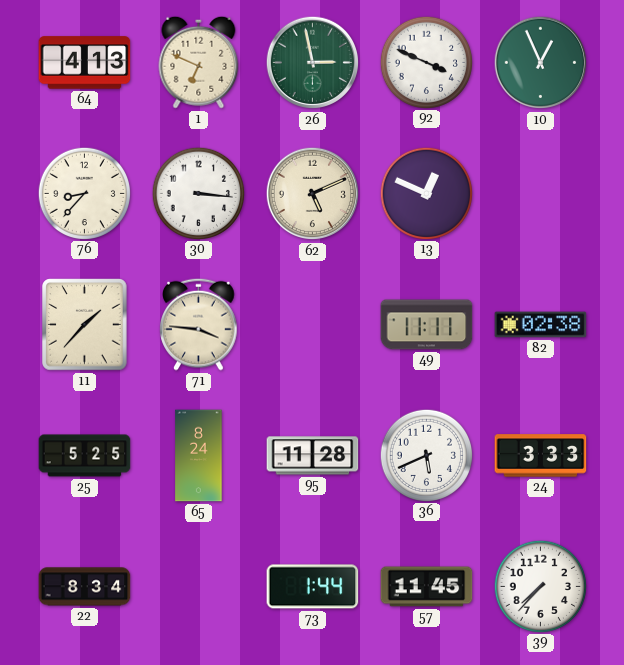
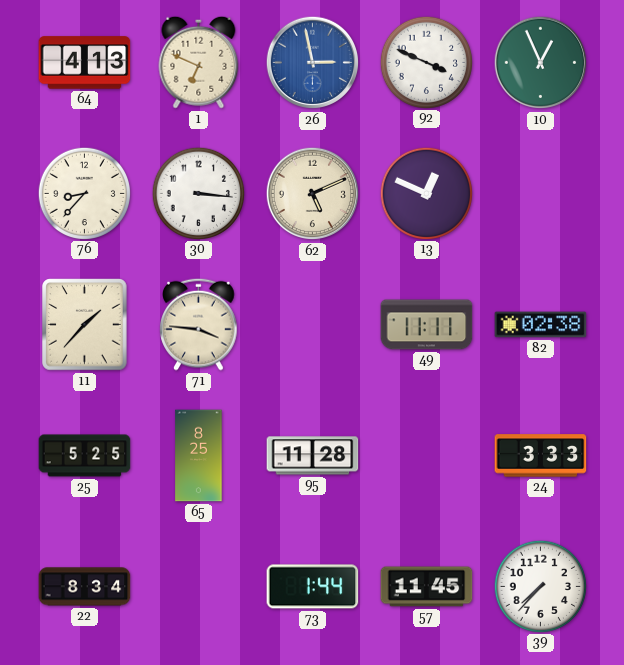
26 dial: green -> blue (313, 63)
65: 8:24 -> 8:25 (199, 456)
36: 5:41 -> none (426, 455)
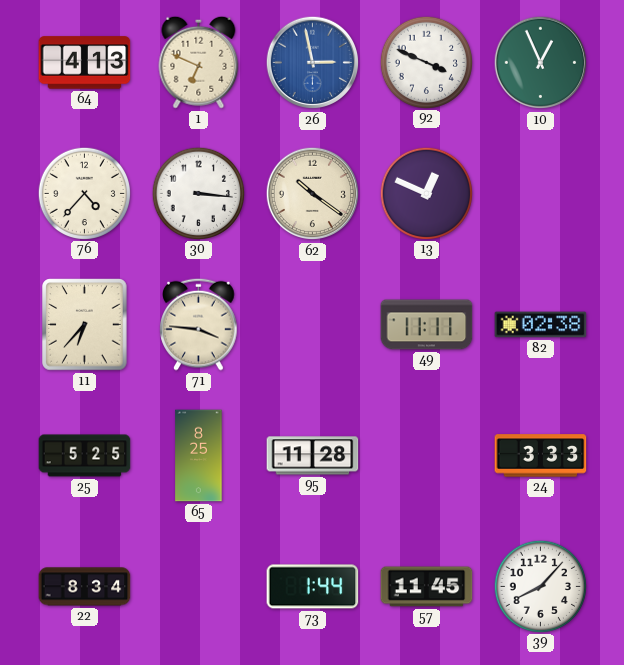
76: 8:37 -> 4:37 (84, 193)
62: 5:11 -> 10:21 (313, 194)
11: 1:37 -> 6:37 (85, 325)
39: 7:37 -> 8:07 (540, 586)
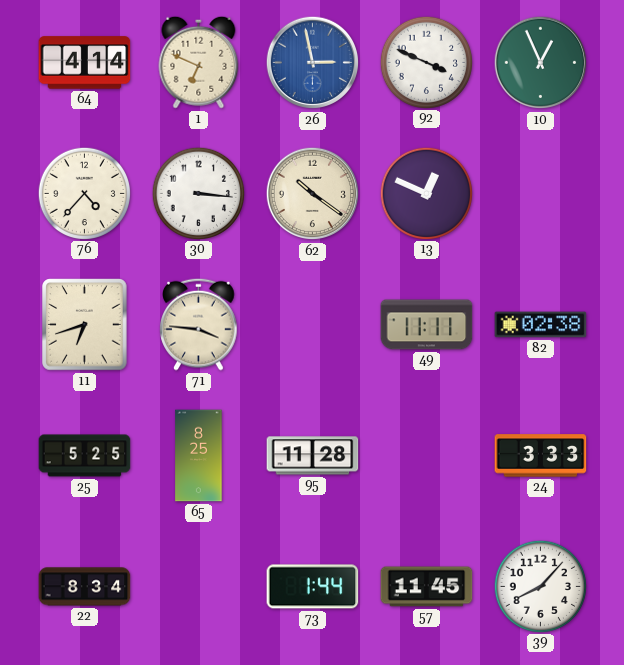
64: 4:13 -> 4:14 (85, 63)
11: 6:37 -> 6:42 (85, 325)
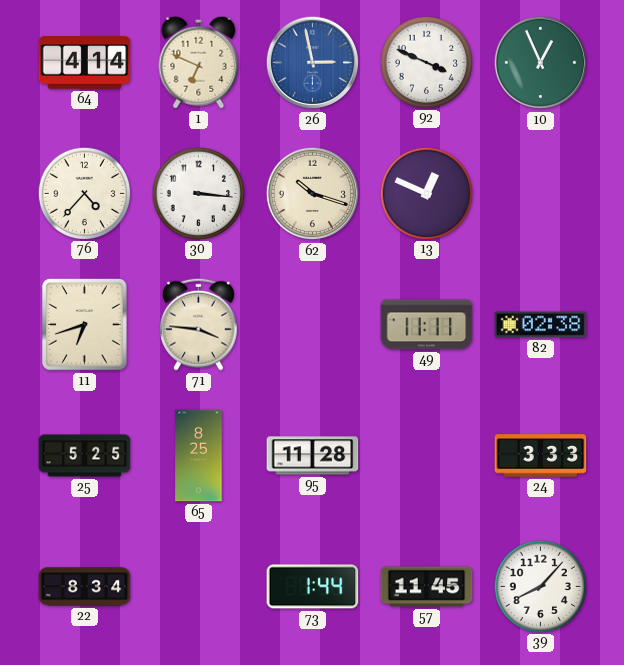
62: 10:21 -> 10:18 (313, 194)
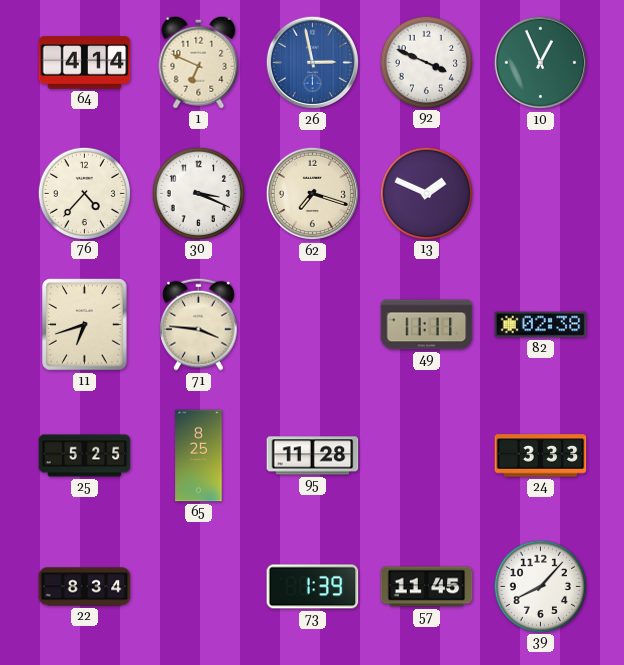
30: 3:16 -> 3:19 (198, 193)
62: 10:18 -> 7:18 (313, 194)
13: 12:49 -> 1:49 (426, 193)
73: 1:44 -> 1:39 (313, 587)
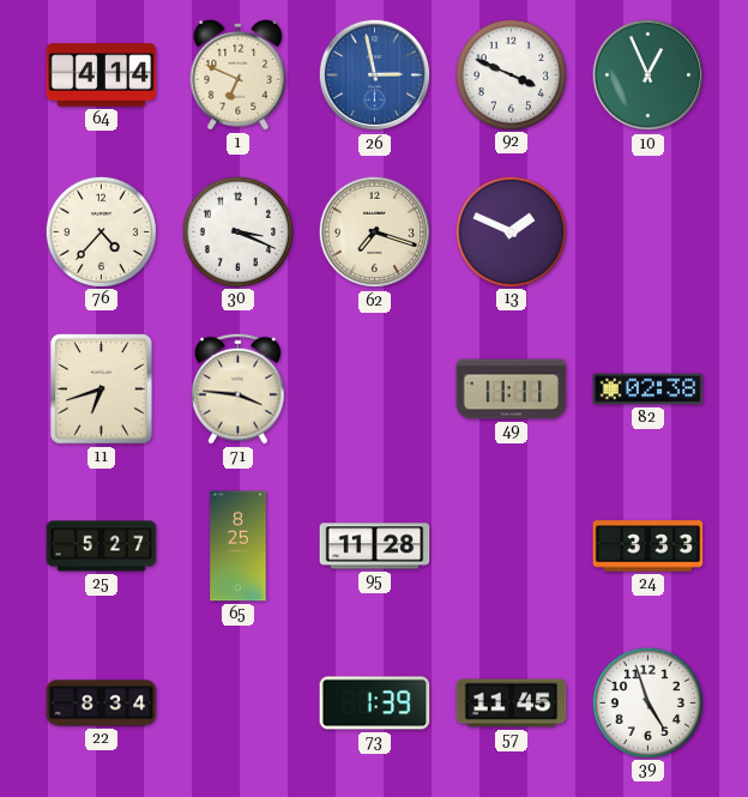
25: 5:25 -> 5:27 (102, 547)
39: 8:07 -> 4:57 (647, 702)
